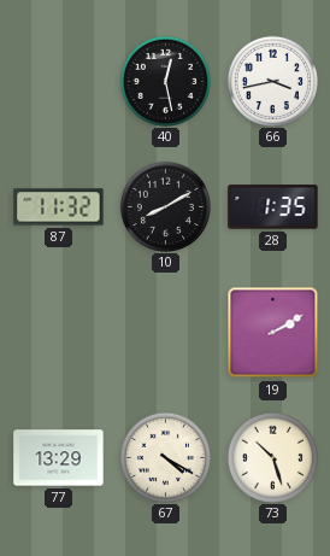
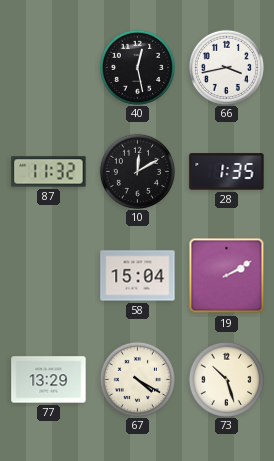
10: 8:10 -> 12:10 (137, 171)
58: none -> 15:04 (138, 276)
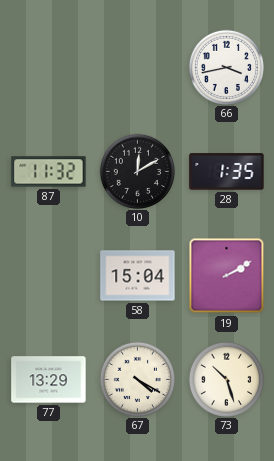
40: 12:28 -> none (137, 67)
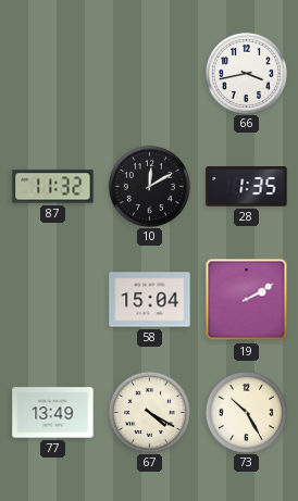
77: 13:29 -> 13:49 (53, 413)
73: 10:27 -> 10:25 (246, 412)
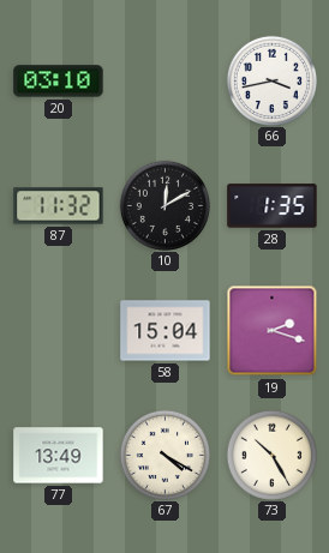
20: none -> 03:10 (59, 82)
19: 2:10 -> 2:18 (273, 331)
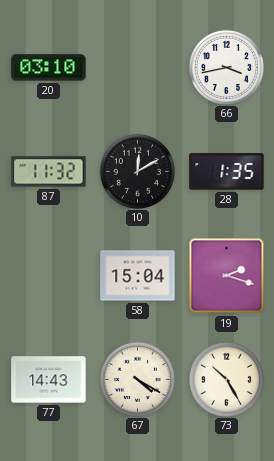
77: 13:49 -> 14:43 (49, 380)
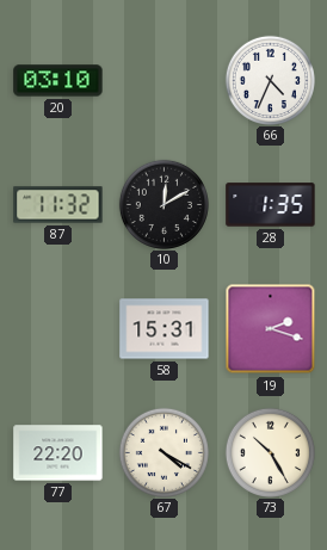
66: 3:43 -> 4:34 (270, 80)
58: 15:04 -> 15:31 (165, 329)
77: 14:43 -> 22:20 (58, 453)
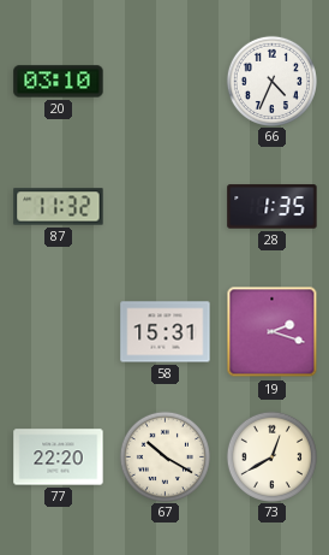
10: 12:10 -> none (163, 204)
67: 4:20 -> 10:20 (164, 456)
73: 10:25 -> 12:40 (271, 456)
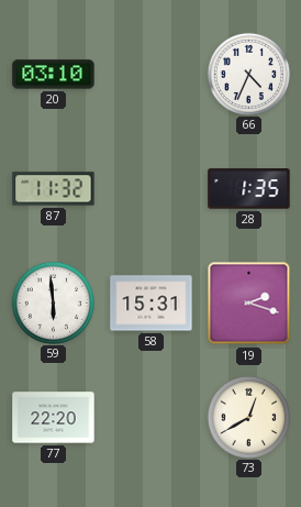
59: none -> 5:59 (53, 302)
67: 10:20 -> none (164, 456)
